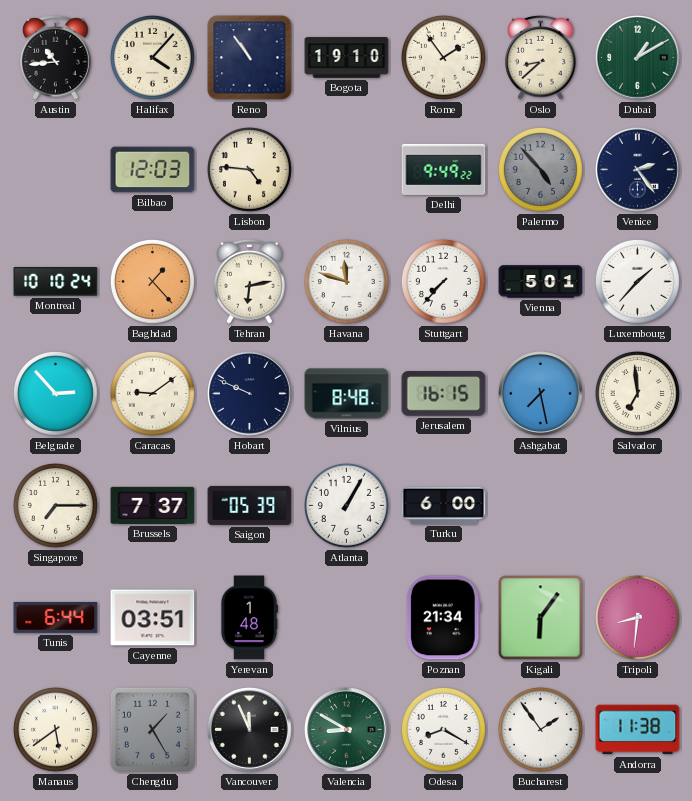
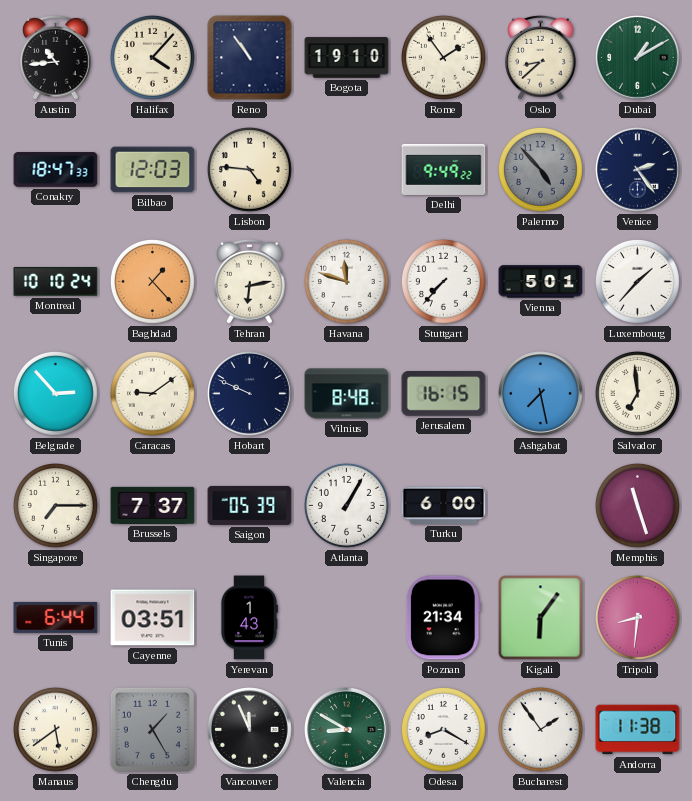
Conakry: none -> 18:47 (56, 170)
Memphis: none -> 11:27 (637, 505)
Yerevan: 1:48 -> 1:43 (249, 618)
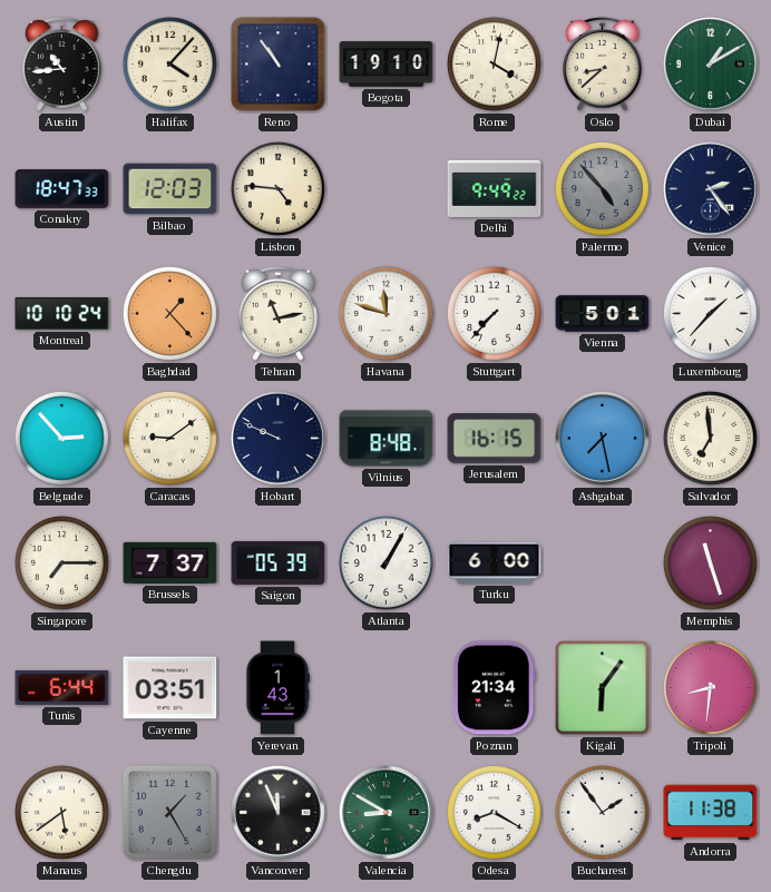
Rome: 1:54 -> 4:02 (494, 63)
Tehran: 6:13 -> 11:13 (279, 313)
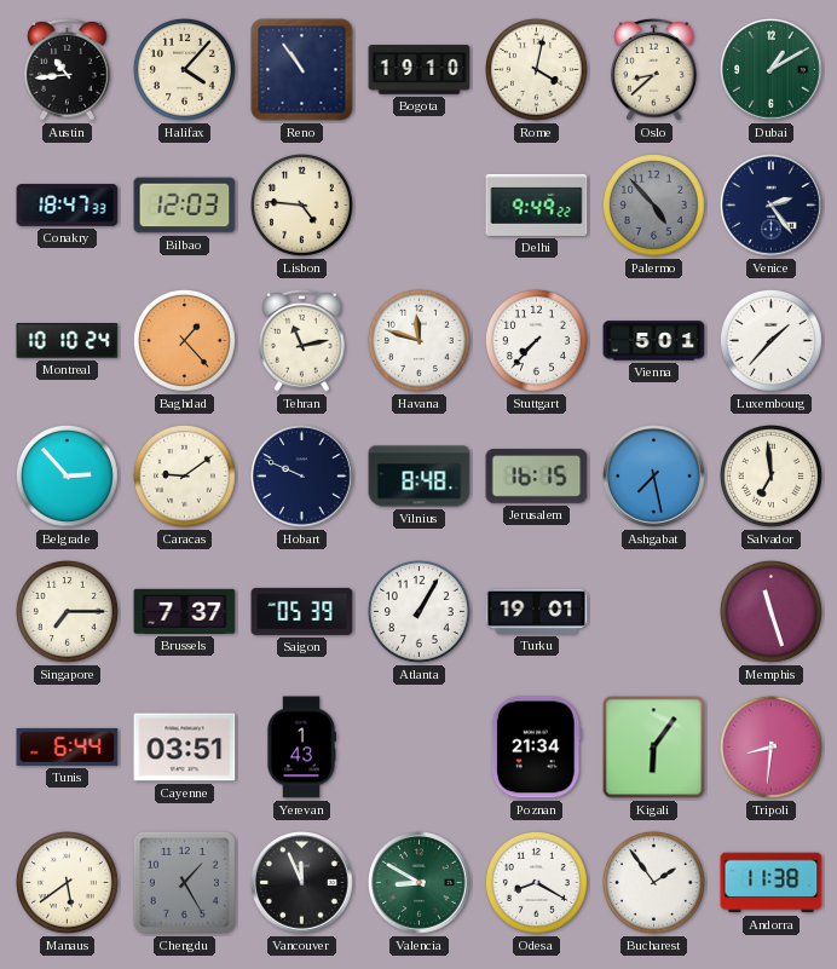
Turku: 6:00 -> 19:01 (537, 611)
